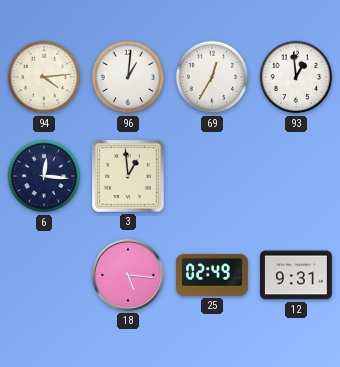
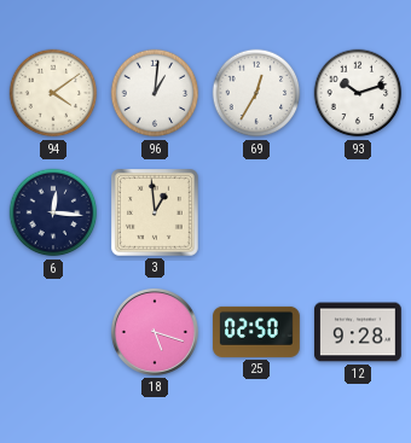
94: 4:14 -> 4:09 (53, 93)
93: 12:59 -> 10:12 (358, 93)
18: 5:16 -> 5:18 (155, 332)
25: 02:49 -> 02:50 (257, 332)
12: 9:31 -> 9:28 (359, 332)
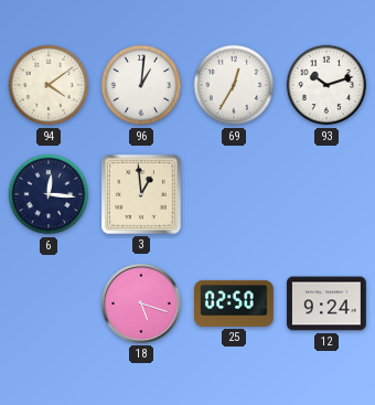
12: 9:28 -> 9:24 (328, 303)
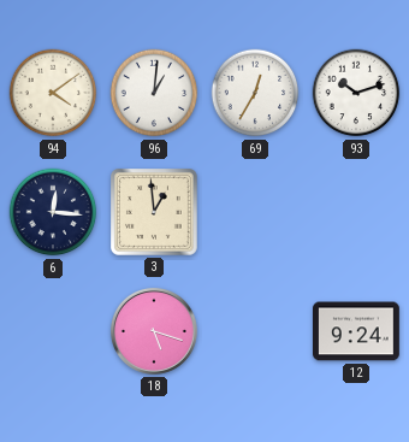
25: 02:50 -> none (235, 303)
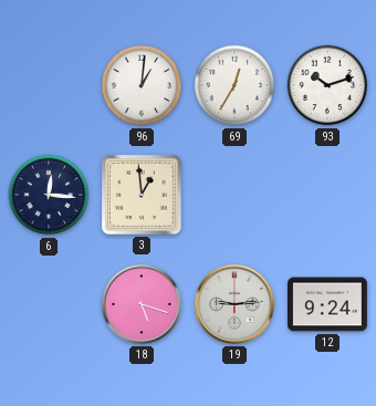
94: 4:09 -> none (53, 93)
19: none -> 9:14 (234, 304)
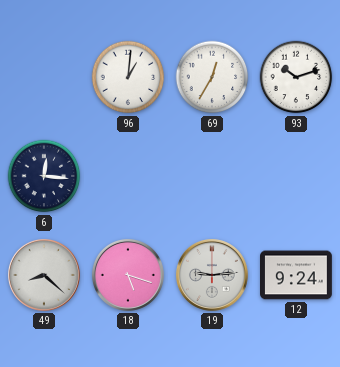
3: 12:59 -> none (143, 196)
49: none -> 8:22 (44, 275)
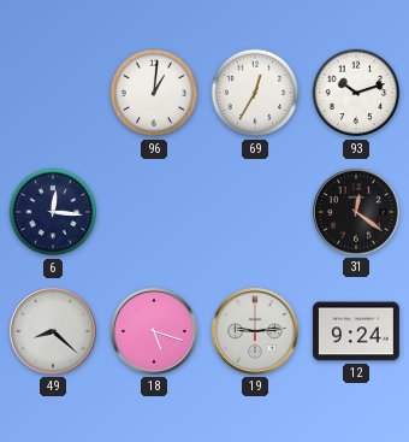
31: none -> 12:21 (356, 212)
